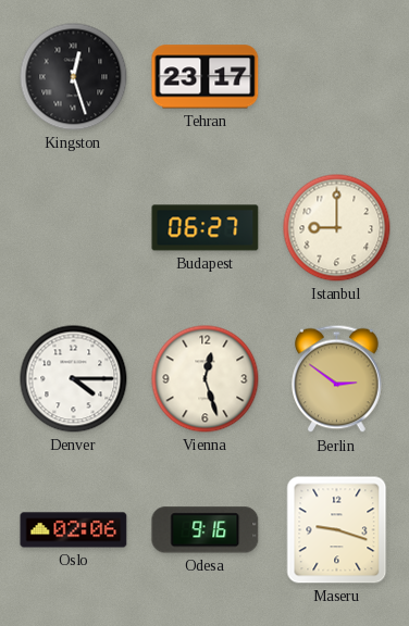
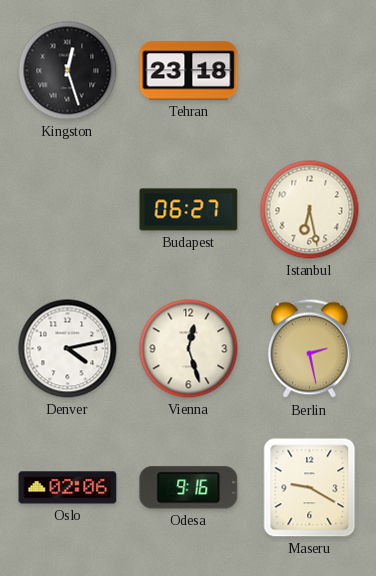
Tehran: 23:17 -> 23:18 (189, 71)
Istanbul: 9:00 -> 6:28 (310, 210)
Denver: 4:15 -> 4:13 (68, 349)
Berlin: 2:51 -> 2:28 (310, 349)
Maseru: 9:18 -> 9:20 (310, 488)
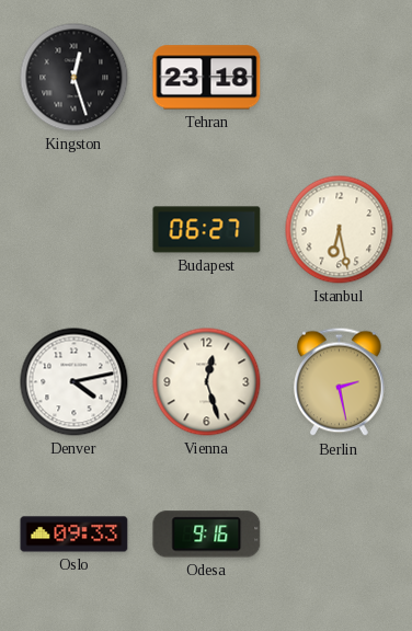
Oslo: 02:06 -> 09:33 (75, 535)
Maseru: 9:20 -> none (310, 488)
